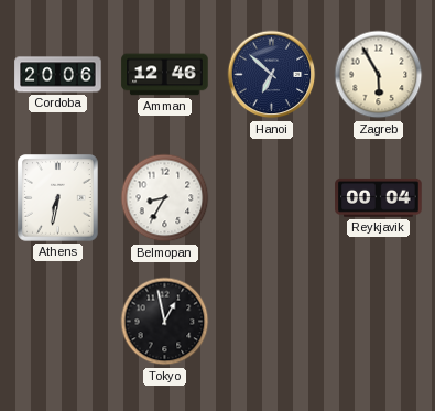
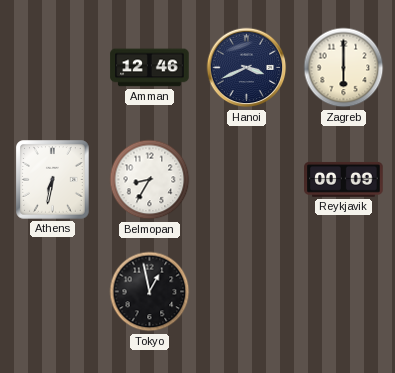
Cordoba: 20:06 -> none (58, 75)
Hanoi: 6:52 -> 3:41 (247, 68)
Zagreb: 5:55 -> 6:00 (344, 68)
Reykjavik: 00:04 -> 00:09 (344, 179)
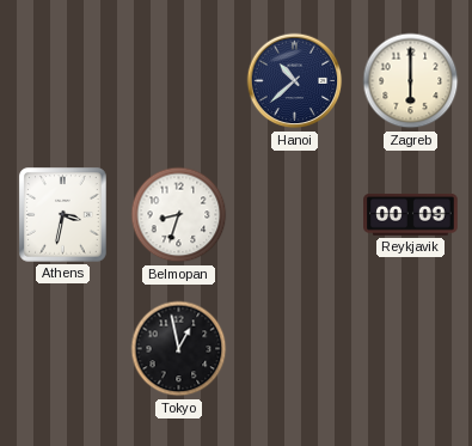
Amman: 12:46 -> none (150, 68)
Hanoi: 3:41 -> 10:38 (295, 81)
Athens: 6:32 -> 3:32 (63, 215)
Belmopan: 8:35 -> 8:33 (179, 215)
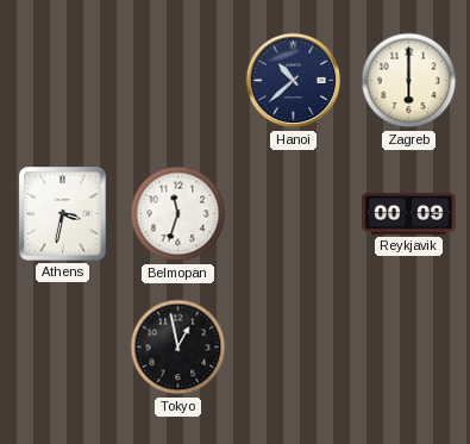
Belmopan: 8:33 -> 11:33 (178, 214)
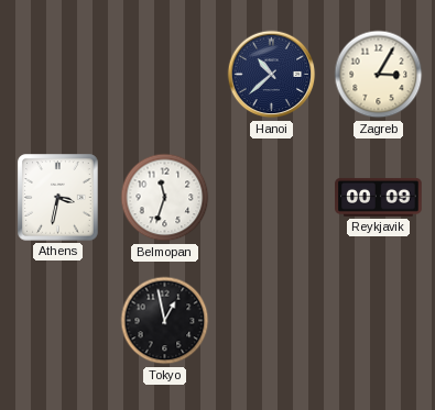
Zagreb: 6:00 -> 3:05 (379, 75)
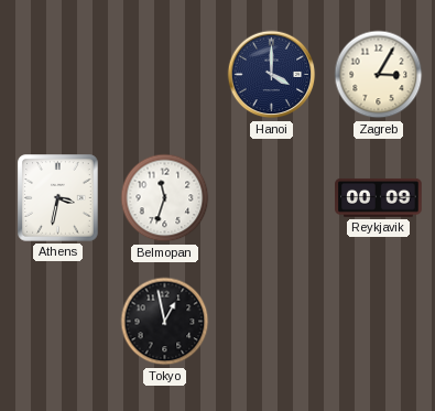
Hanoi: 10:38 -> 4:00 (272, 75)
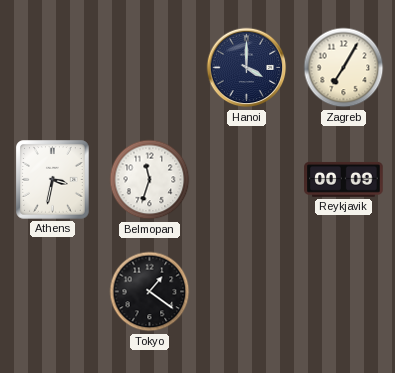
Zagreb: 3:05 -> 7:05 (344, 68)
Tokyo: 12:58 -> 1:21 (150, 292)
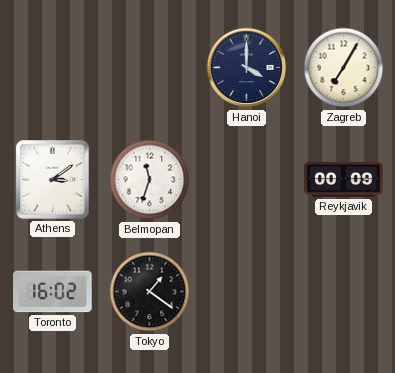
Athens: 3:32 -> 3:09 (53, 180)
Toronto: none -> 16:02 (53, 292)
